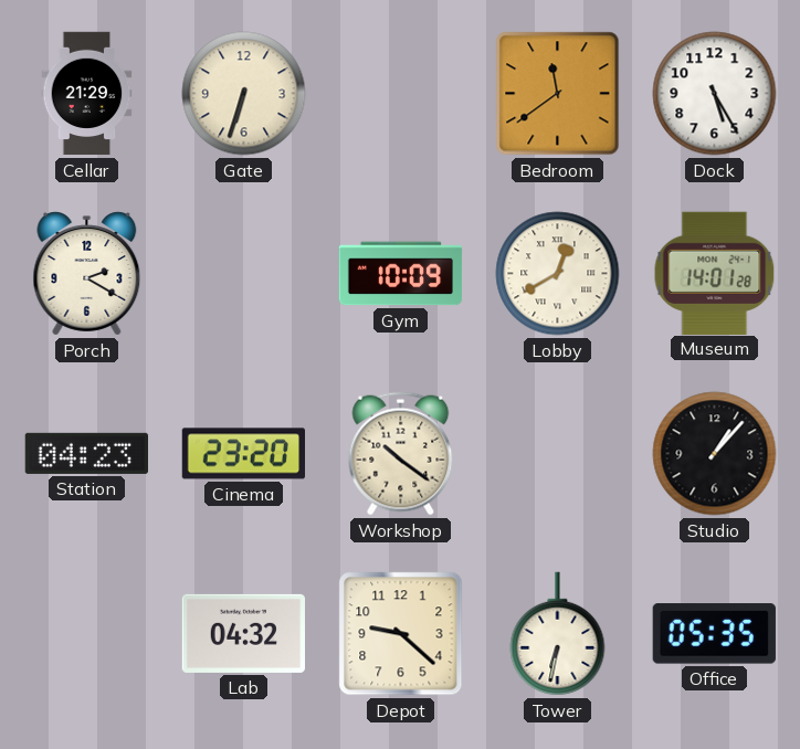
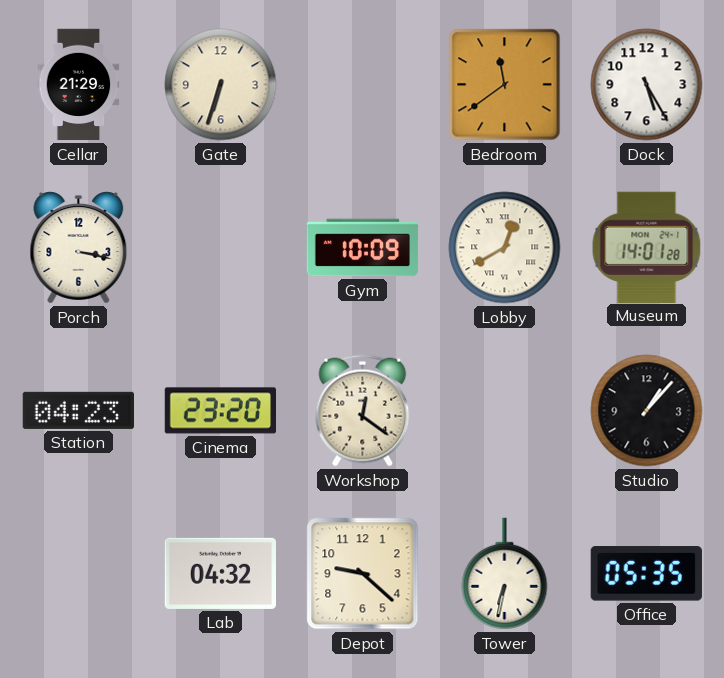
Porch: 2:20 -> 3:17 (79, 248)
Workshop: 10:21 -> 12:21 (363, 411)
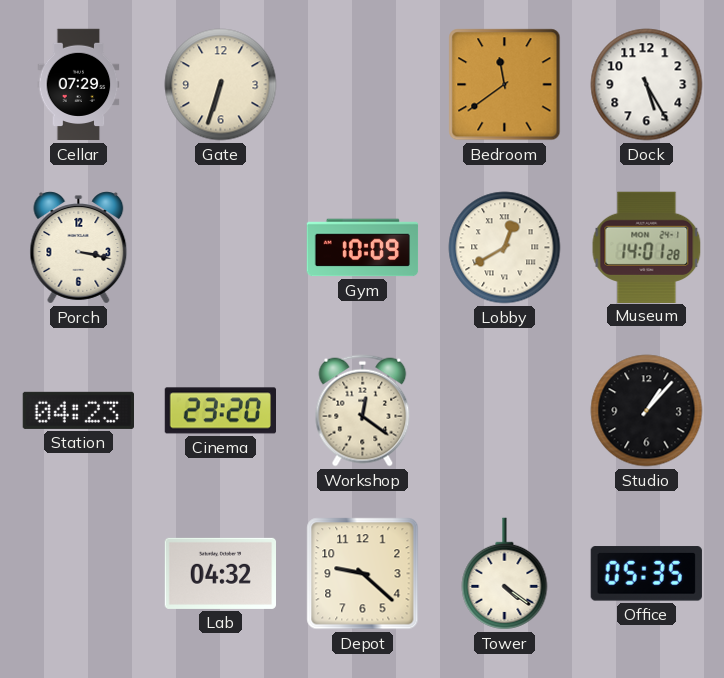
Cellar: 21:29 -> 07:29 (79, 85)
Tower: 6:32 -> 4:21 (505, 574)
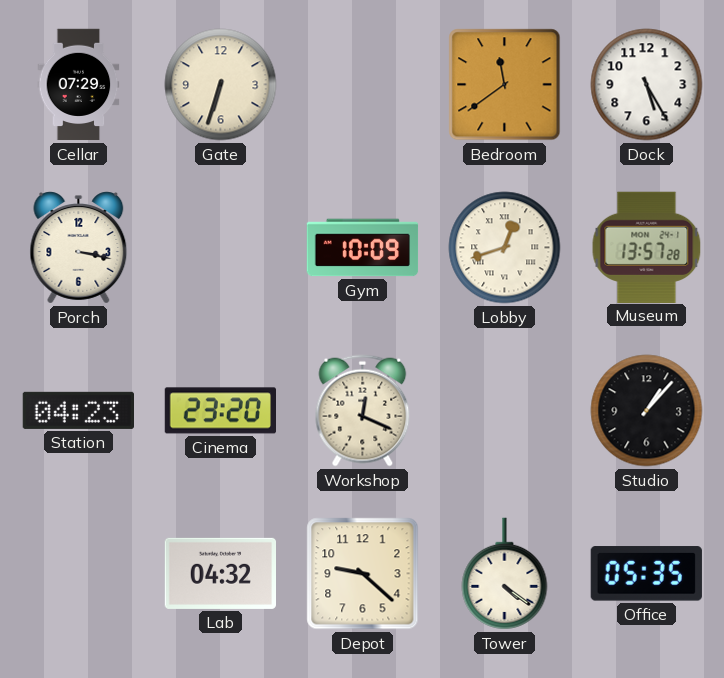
Lobby: 12:40 -> 12:42 (505, 248)
Museum: 14:01 -> 13:57 (647, 247)
Workshop: 12:21 -> 12:19 (363, 411)
